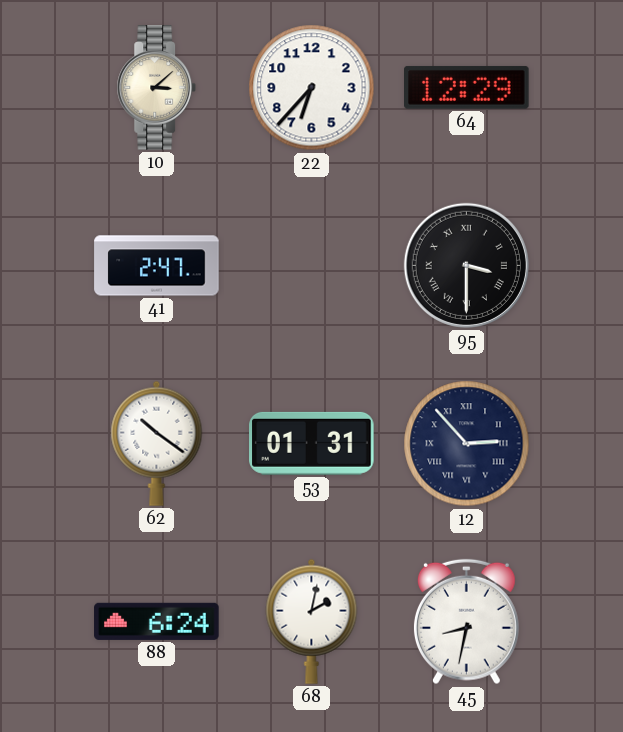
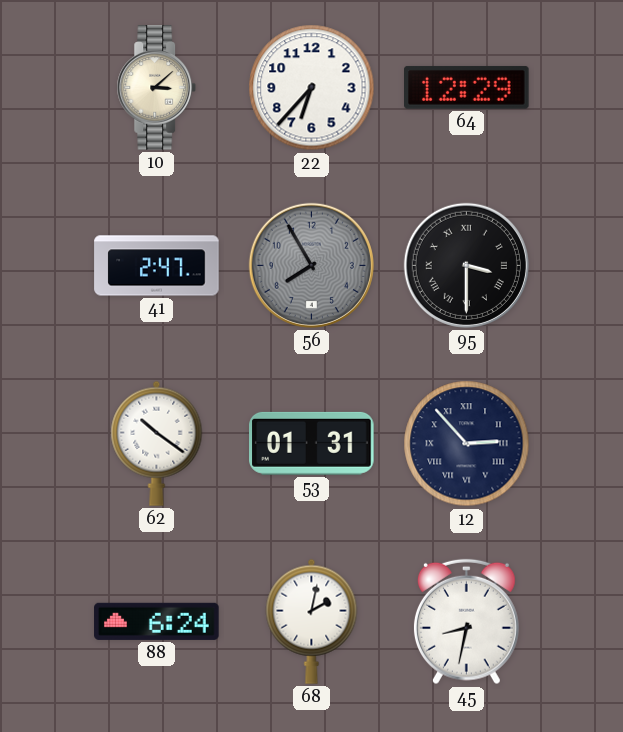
56: none -> 7:55 (311, 265)
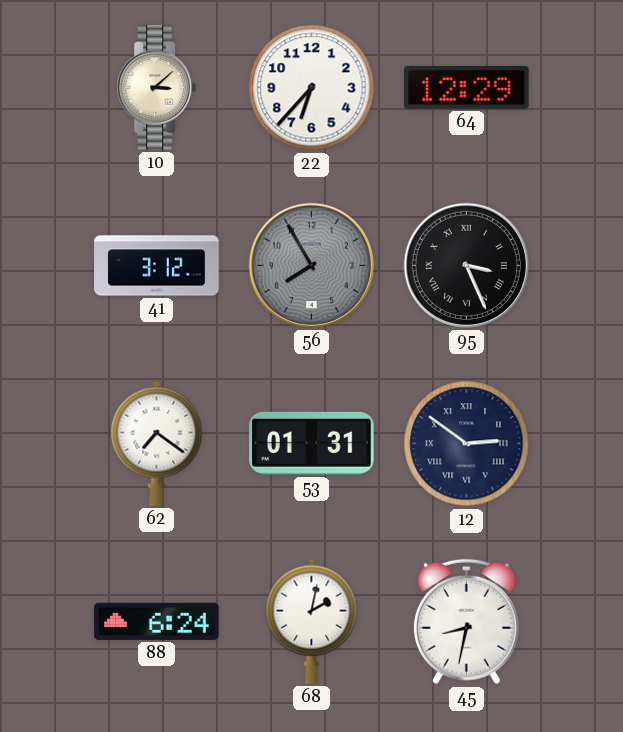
41: 2:47 -> 3:12 (157, 266)
95: 3:30 -> 3:26 (466, 265)
62: 10:21 -> 7:21 (157, 443)
12: 2:53 -> 2:51 (467, 444)
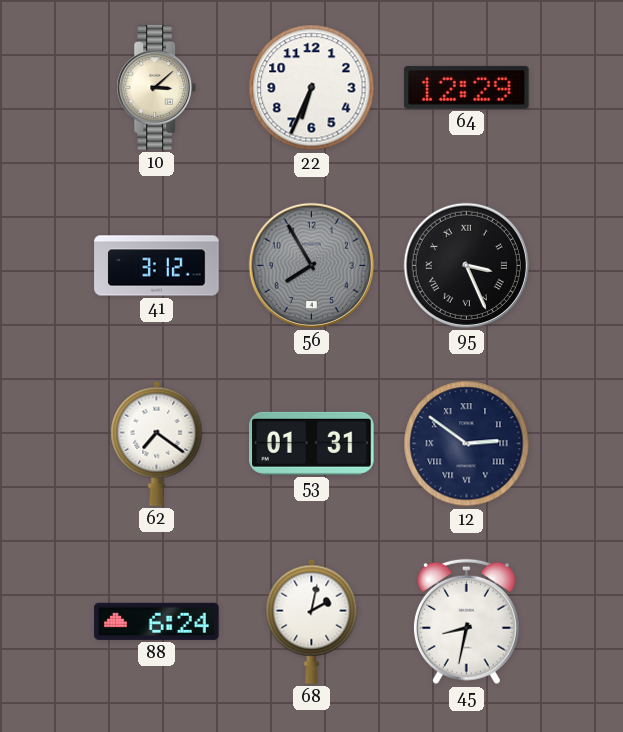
22: 6:37 -> 6:34 (312, 88)
